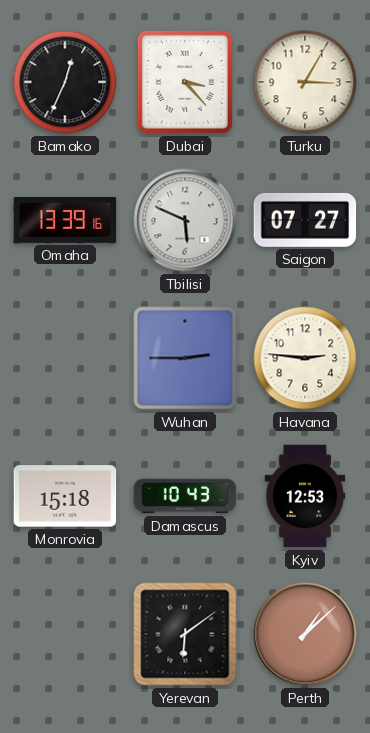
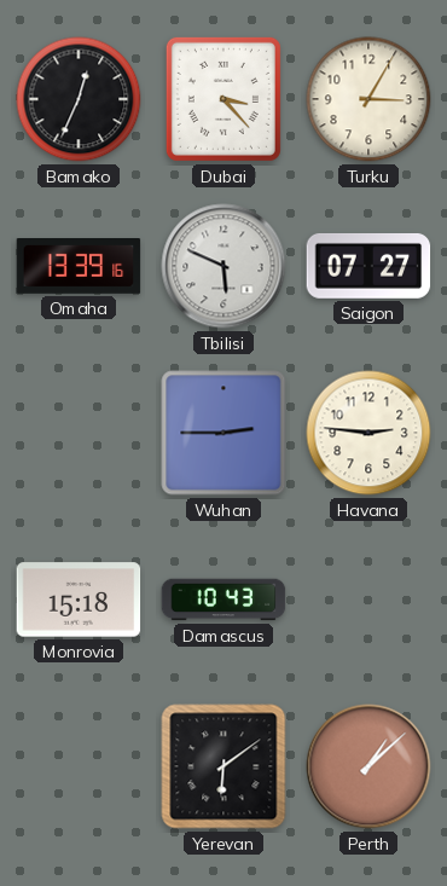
Kyiv: 12:53 -> none (305, 496)
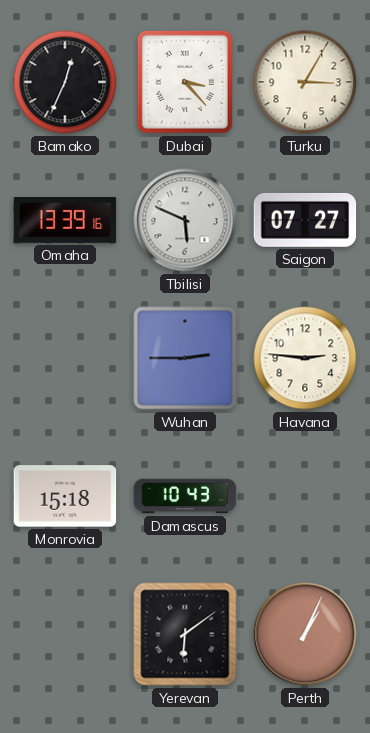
Perth: 1:08 -> 1:04 (305, 634)
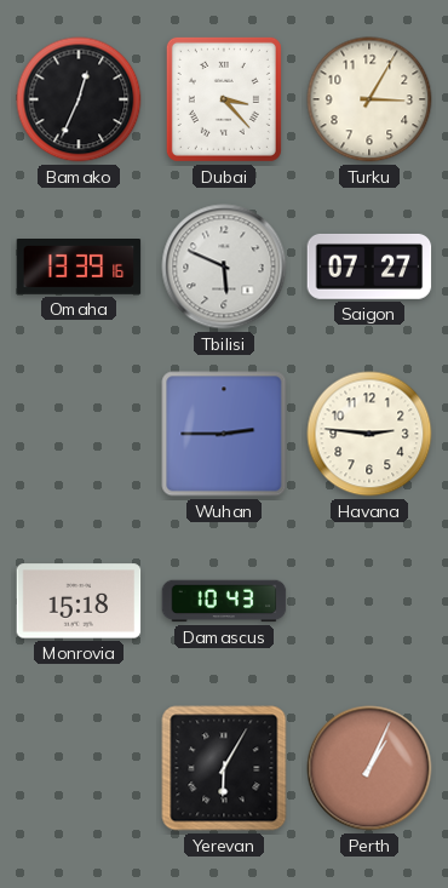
Yerevan: 6:09 -> 6:05 (224, 768)
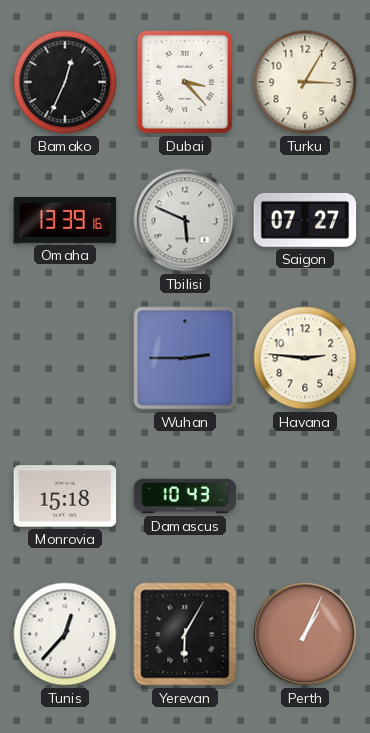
Tunis: none -> 12:37 (65, 634)
